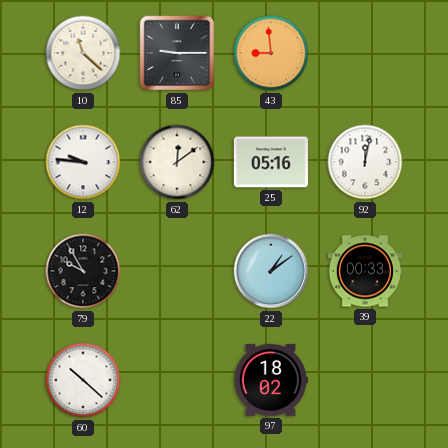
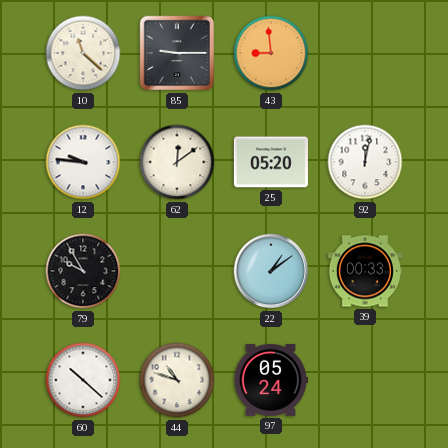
25: 05:16 -> 05:20 (271, 162)
44: none -> 10:48 (177, 380)
97: 18:02 -> 05:24 (270, 380)
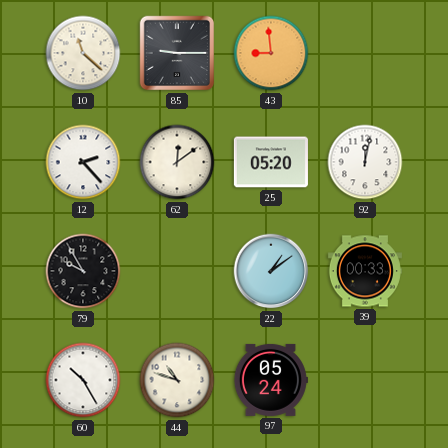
12: 9:46 -> 2:23 (83, 162)
60: 10:22 -> 10:25 (83, 380)
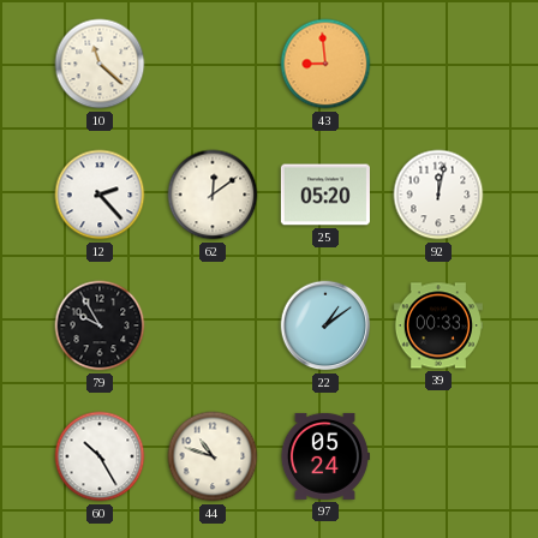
85: 9:15 -> none (177, 53)
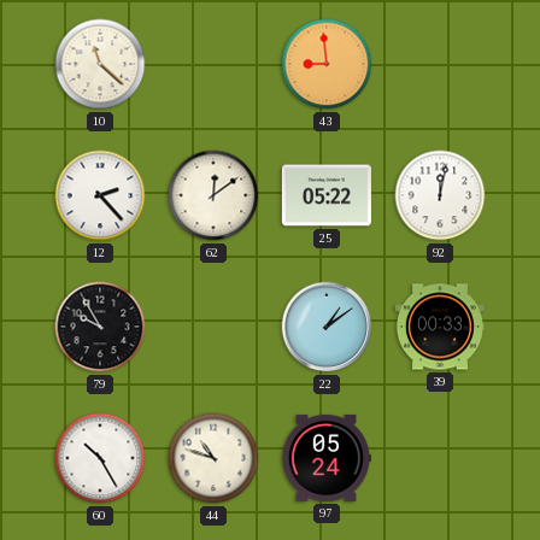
25: 05:20 -> 05:22 (327, 195)
